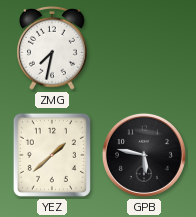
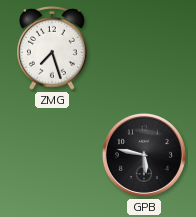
ZMG: 7:32 -> 7:27 (52, 48)
YEZ: 1:38 -> none (52, 155)
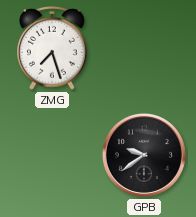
GPB: 5:47 -> 9:39 (144, 155)
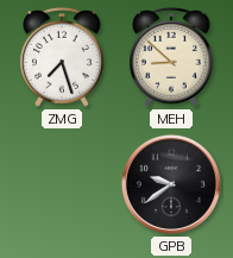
MEH: none -> 8:52 (171, 57)
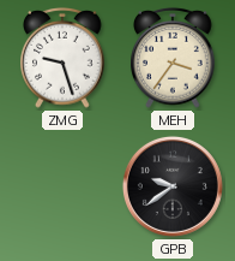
ZMG: 7:27 -> 9:27 (62, 58)
MEH: 8:52 -> 3:36 (173, 58)
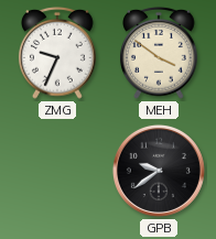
ZMG: 9:27 -> 9:34 (57, 53)
MEH: 3:36 -> 3:51 (159, 53)
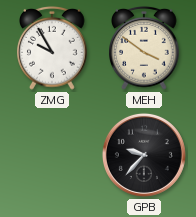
ZMG: 9:34 -> 9:55 (52, 48)
GPB: 9:39 -> 9:37 (144, 155)
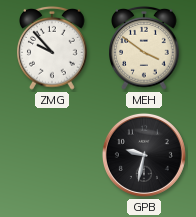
ZMG: 9:55 -> 9:53 (52, 48)
GPB: 9:37 -> 9:32 (144, 155)
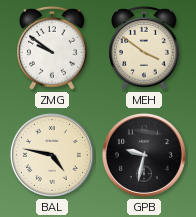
ZMG: 9:53 -> 9:51 (52, 48)
BAL: none -> 4:47 (52, 155)
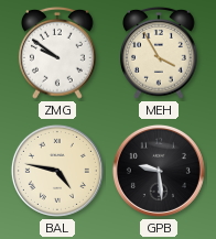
MEH: 3:51 -> 3:55 (159, 53)
GPB: 9:32 -> 9:29 (159, 171)
